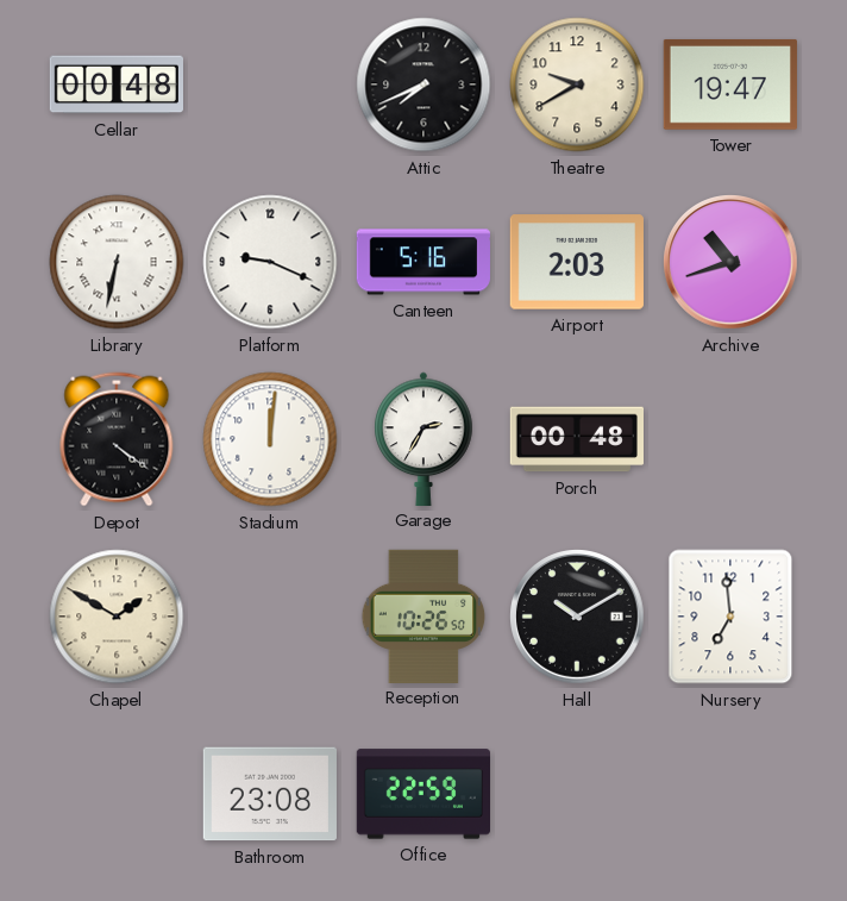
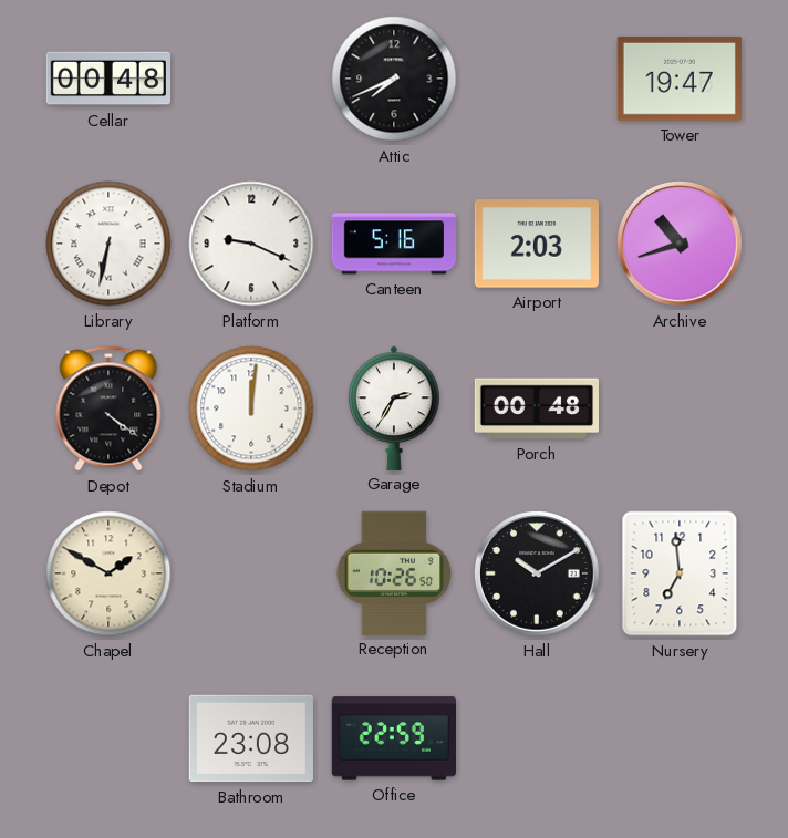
Theatre: 9:40 -> none (577, 85)
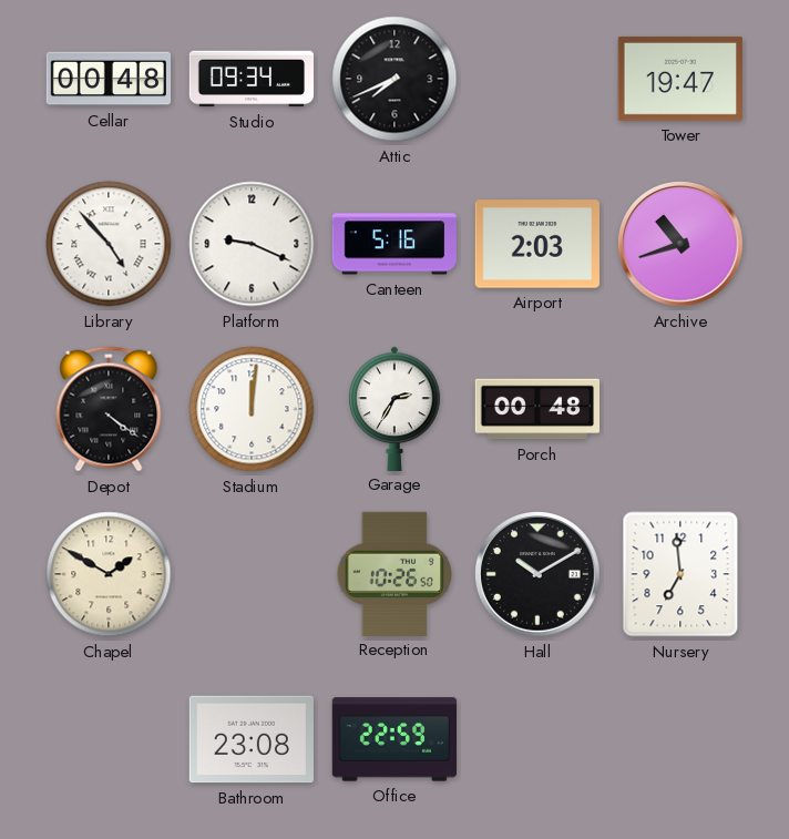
Studio: none -> 09:34 (252, 79)
Library: 6:32 -> 4:53 (109, 244)
